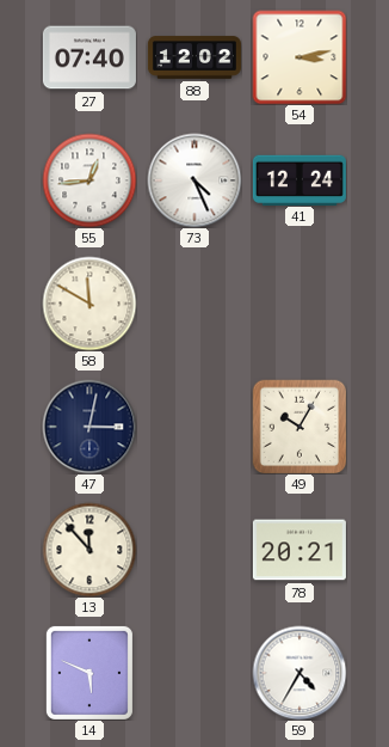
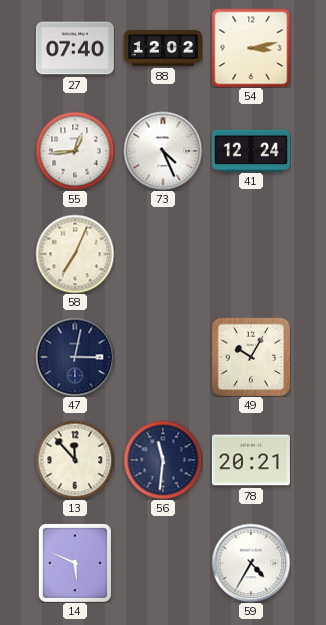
58: 11:50 -> 7:04 (75, 254)
56: none -> 11:31 (163, 460)
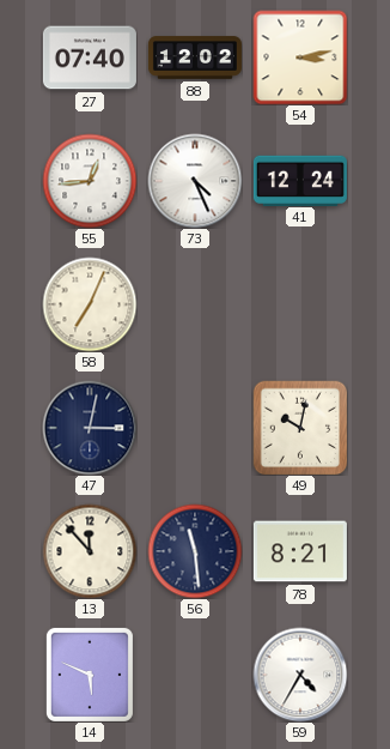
49: 10:05 -> 10:02 (300, 428)
56: 11:31 -> 11:29 (195, 551)
78: 20:21 -> 8:21 (300, 551)
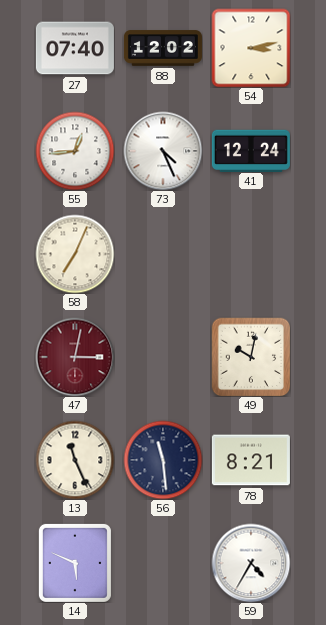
47 dial: navy -> burgundy (75, 357)
13: 11:53 -> 11:26 (75, 460)
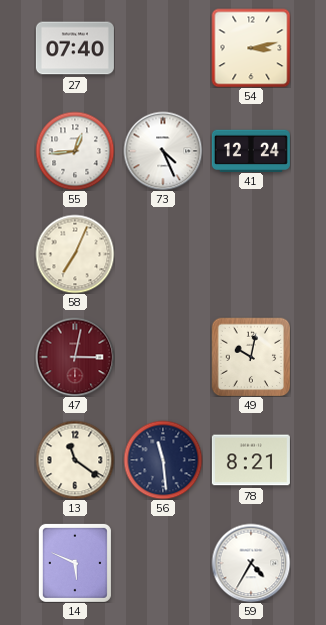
88: 12:02 -> none (163, 48)
13: 11:26 -> 11:21 (75, 460)
